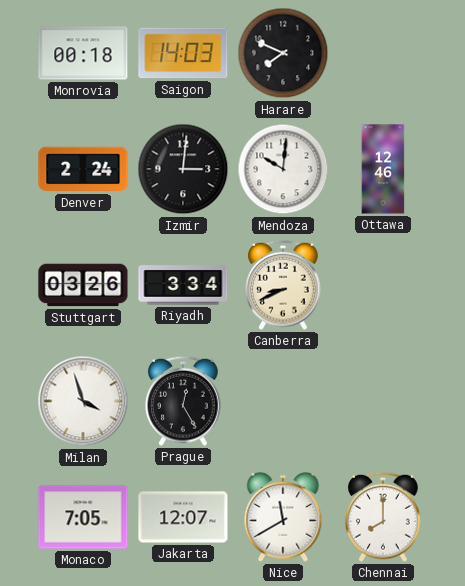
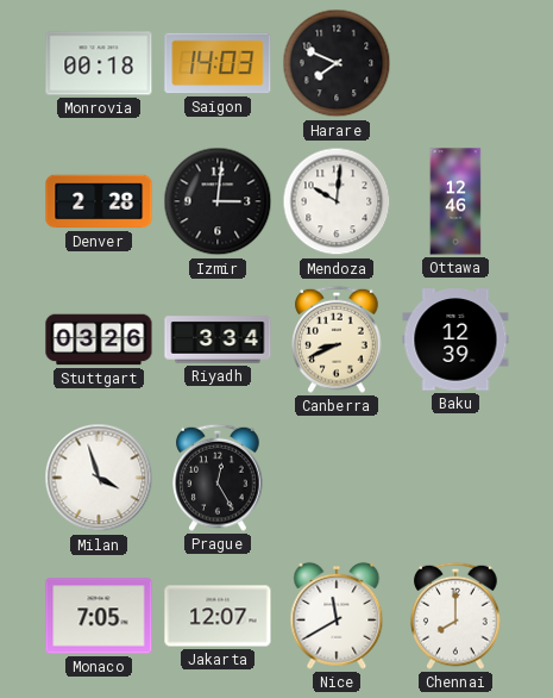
Denver: 2:24 -> 2:28 (99, 201)
Baku: none -> 12:39 (455, 339)
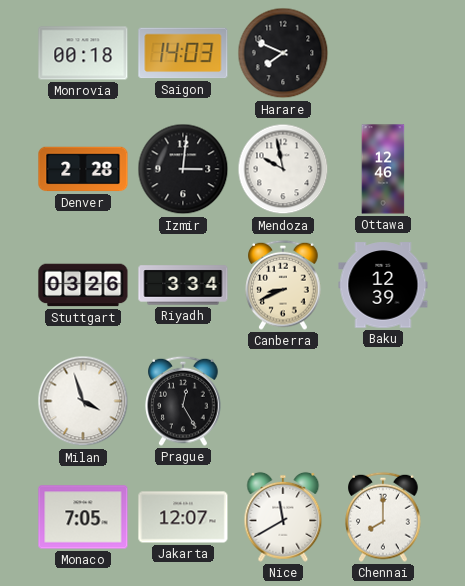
Mendoza: 10:01 -> 9:58 (283, 169)
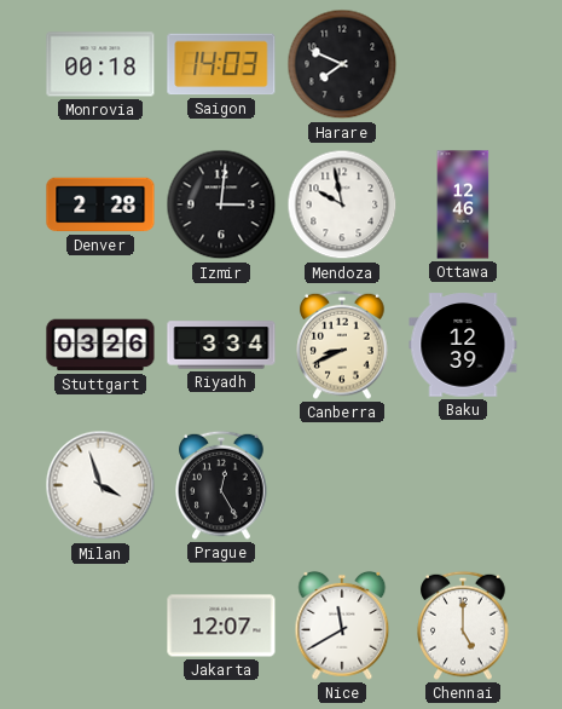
Monaco: 7:05 -> none (83, 517)
Chennai: 8:00 -> 5:00 (463, 626)
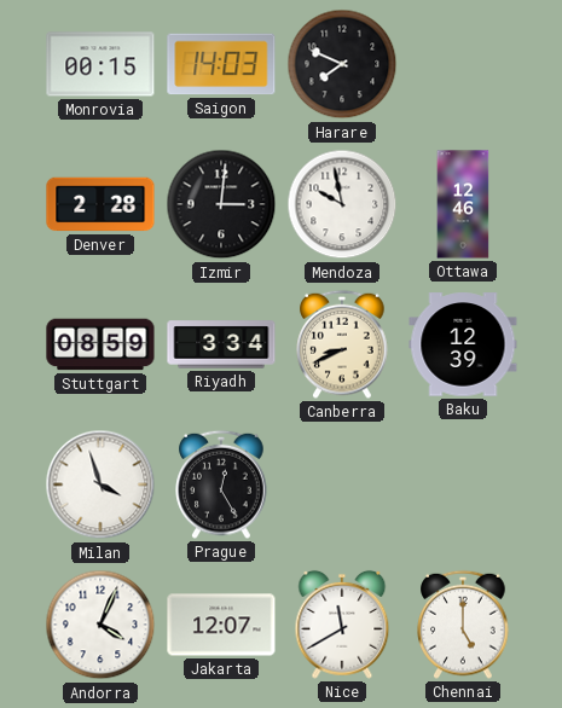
Monrovia: 00:18 -> 00:15 (100, 64)
Stuttgart: 03:26 -> 08:59 (100, 344)
Andorra: none -> 4:04 (100, 625)
